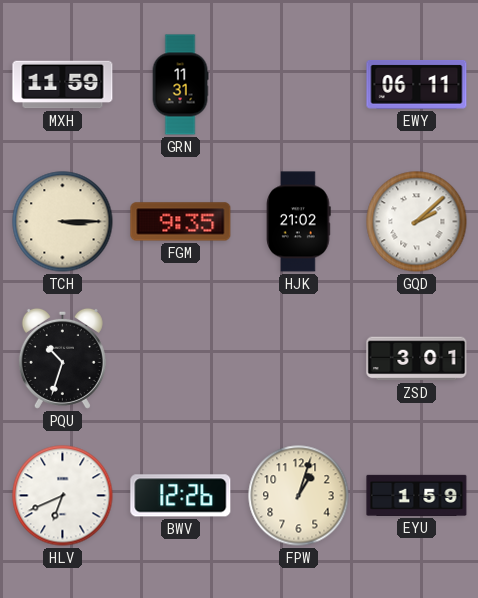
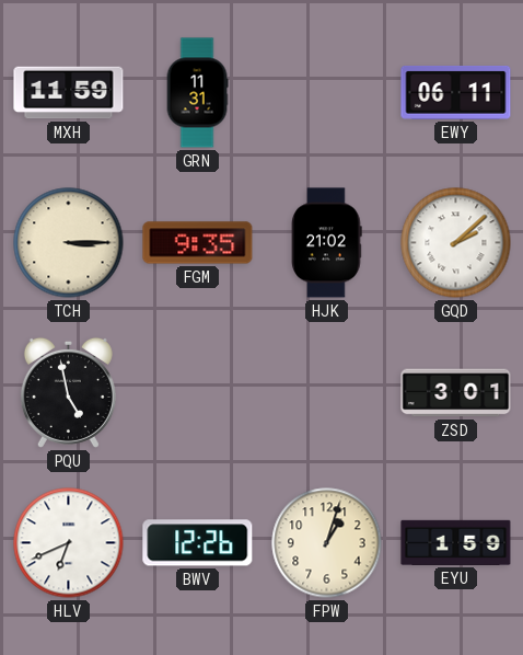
PQU: 10:33 -> 4:58 (68, 392)
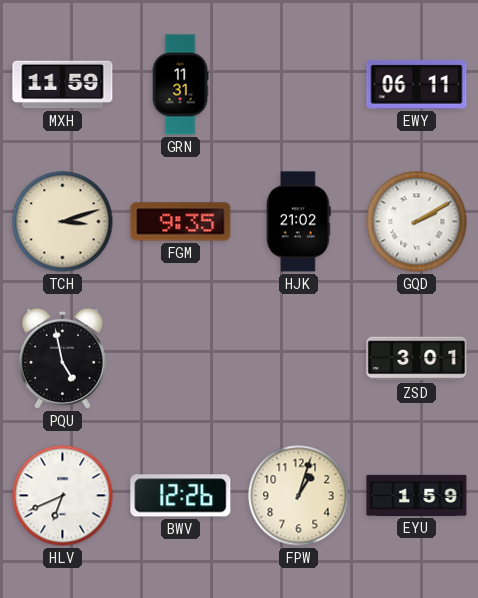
TCH: 3:15 -> 3:12 (63, 222)
GQD: 2:08 -> 2:10 (417, 222)
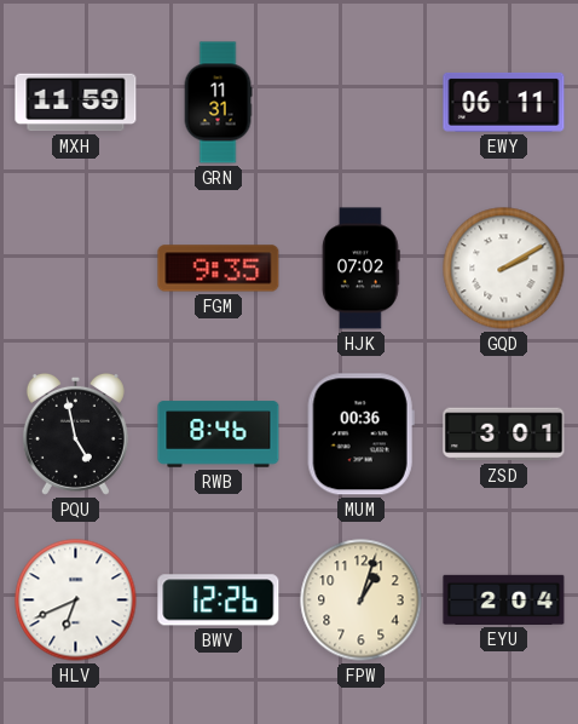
TCH: 3:12 -> none (63, 222)
HJK: 21:02 -> 07:02 (362, 269)
RWB: none -> 8:46 (219, 435)
MUM: none -> 00:36 (360, 435)
EYU: 1:59 -> 2:04 (504, 599)
